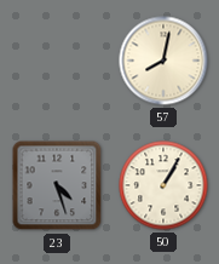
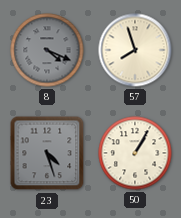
8: none -> 4:19 (47, 50)
57: 8:02 -> 7:57 (135, 50)
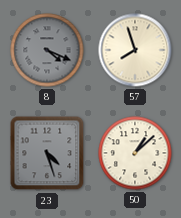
50: 1:05 -> 1:08 (135, 153)
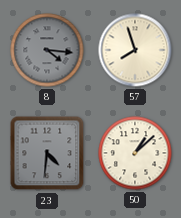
8: 4:19 -> 4:16 (47, 50)
23: 4:27 -> 4:31 (47, 153)
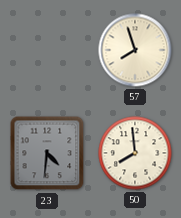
8: 4:16 -> none (47, 50)
50: 1:08 -> 7:59 (135, 153)
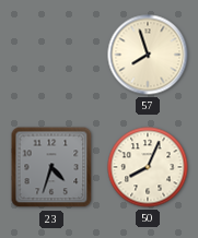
23: 4:31 -> 4:33 (51, 167)
50: 7:59 -> 8:04 (148, 167)
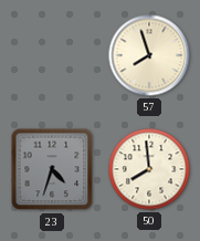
50: 8:04 -> 7:59 (149, 169)
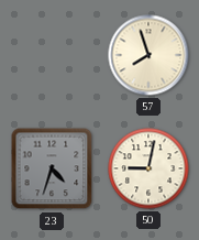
50: 7:59 -> 9:02 (148, 168)
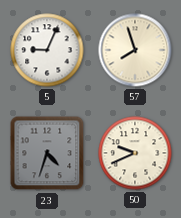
5: none -> 9:04 (47, 50)
50: 9:02 -> 9:41 (135, 153)
